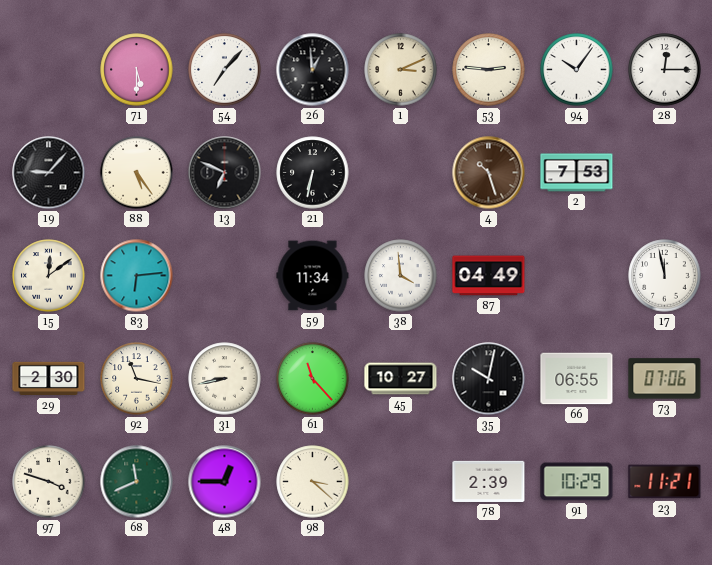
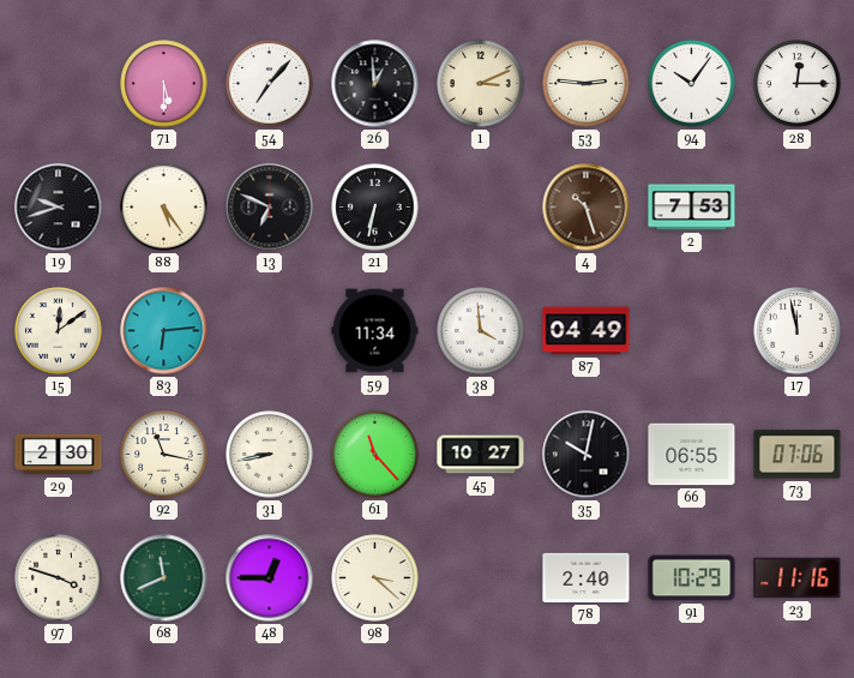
19: 9:07 -> 9:42 (59, 208)
78: 2:39 -> 2:40 (587, 577)
23: 11:21 -> 11:16 (798, 578)
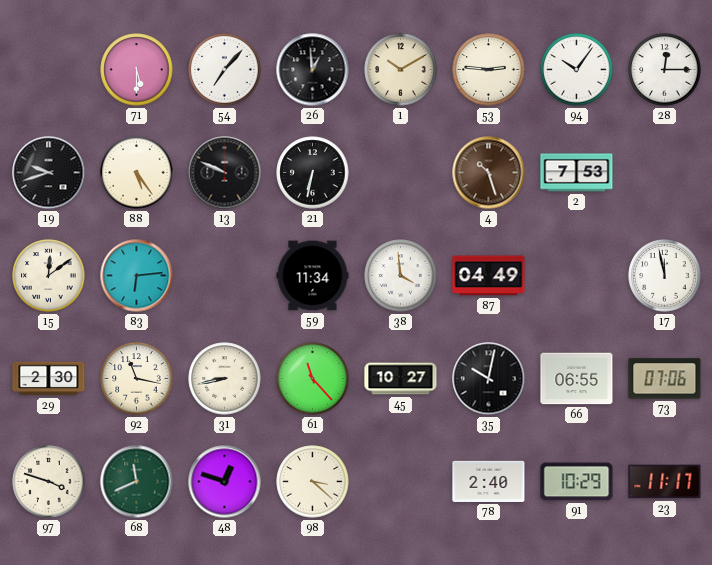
1: 3:11 -> 10:10 (401, 70)
13: 6:49 -> 9:49 (225, 173)
48: 12:45 -> 12:48 (225, 482)
23: 11:16 -> 11:17 (665, 482)
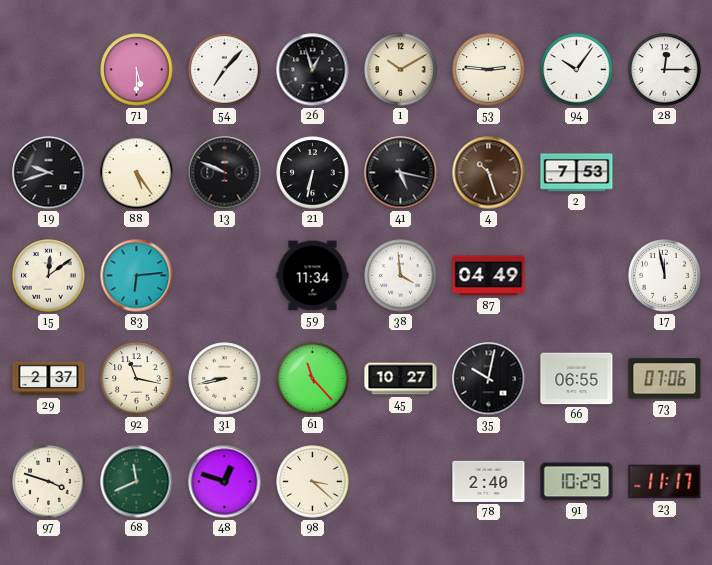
26: 12:59 -> 12:57 (313, 70)
41: none -> 5:17 (401, 173)
29: 2:30 -> 2:37 (49, 379)
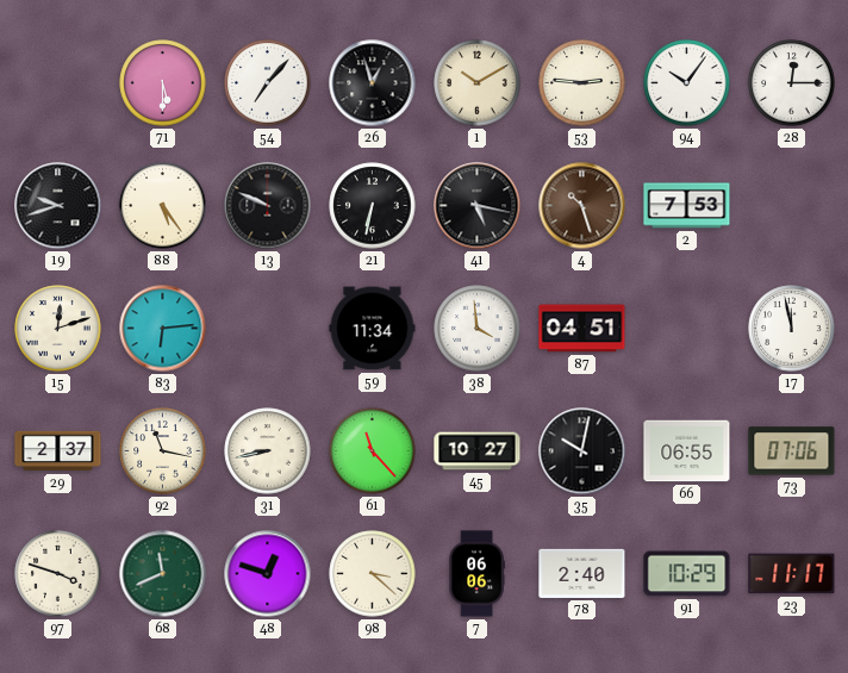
15: 12:09 -> 12:12 (58, 329)
87: 04:49 -> 04:51 (582, 329)
7: none -> 06:06 (476, 574)
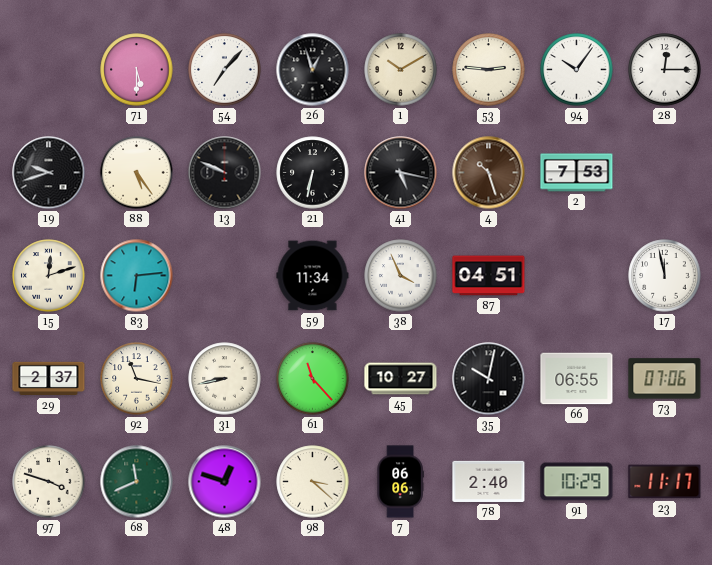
38: 3:59 -> 3:56 (401, 276)
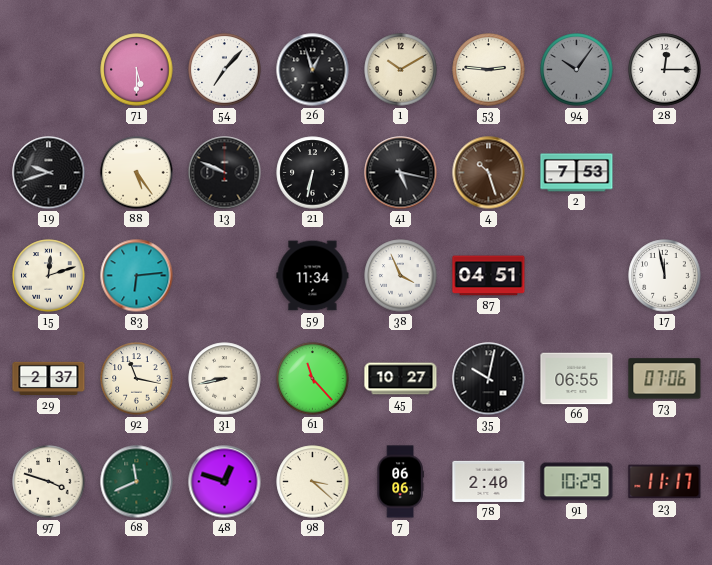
94 dial: white -> grey (577, 70)
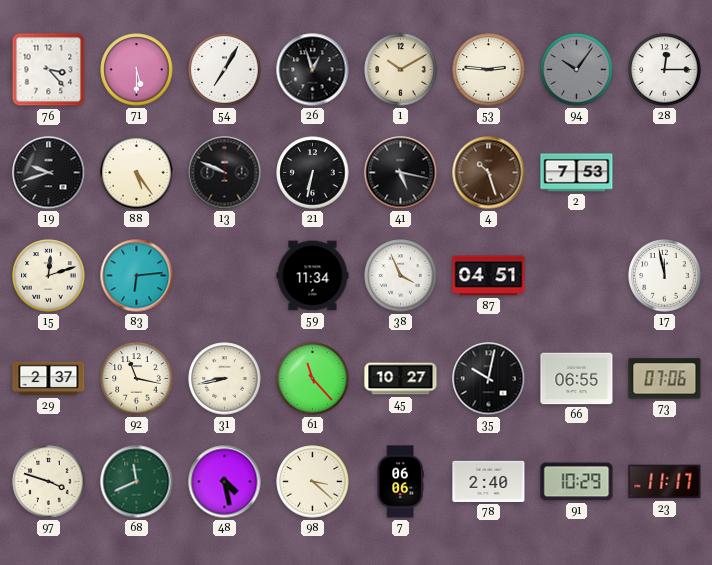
76: none -> 3:23 (49, 70)
54: 7:07 -> 7:05 (225, 70)
48: 12:48 -> 4:28 (225, 482)
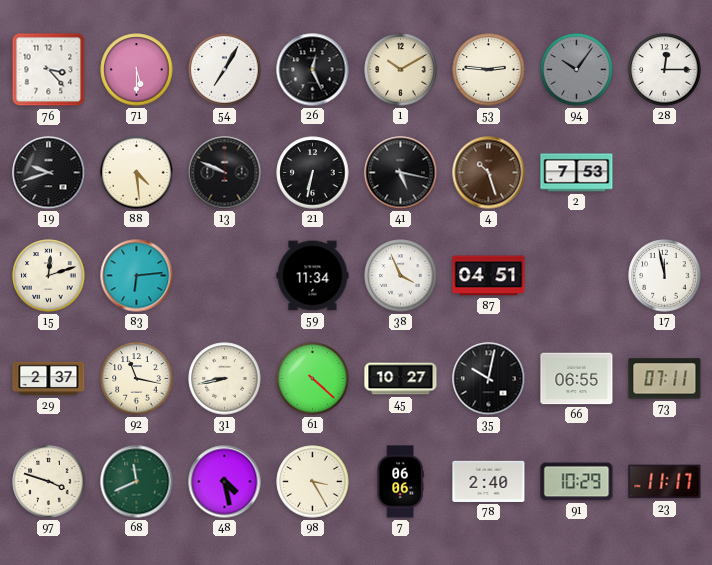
26: 12:57 -> 12:26 (313, 70)
88: 5:24 -> 4:29 (137, 173)
61: 11:23 -> 4:22 (313, 379)
73: 07:06 -> 07:11 (665, 379)
98: 3:22 -> 3:25 (313, 482)
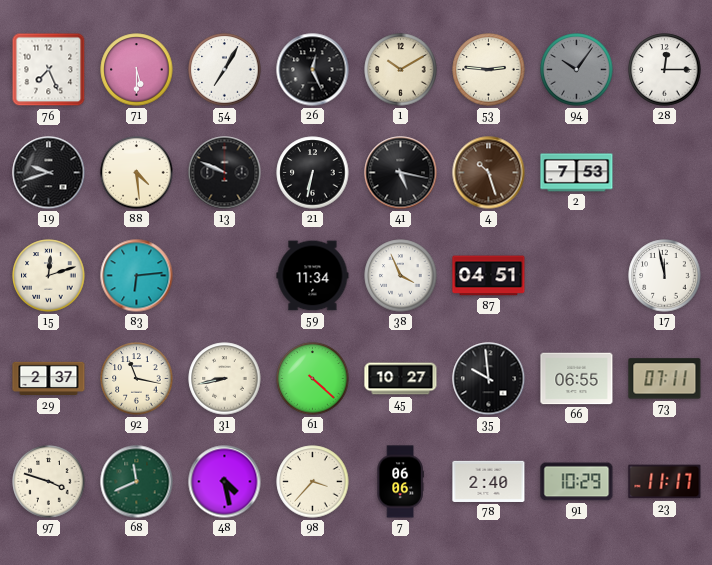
76: 3:23 -> 7:26 (49, 70)
35: 10:02 -> 9:59 (489, 379)
98: 3:25 -> 3:37 (313, 482)
